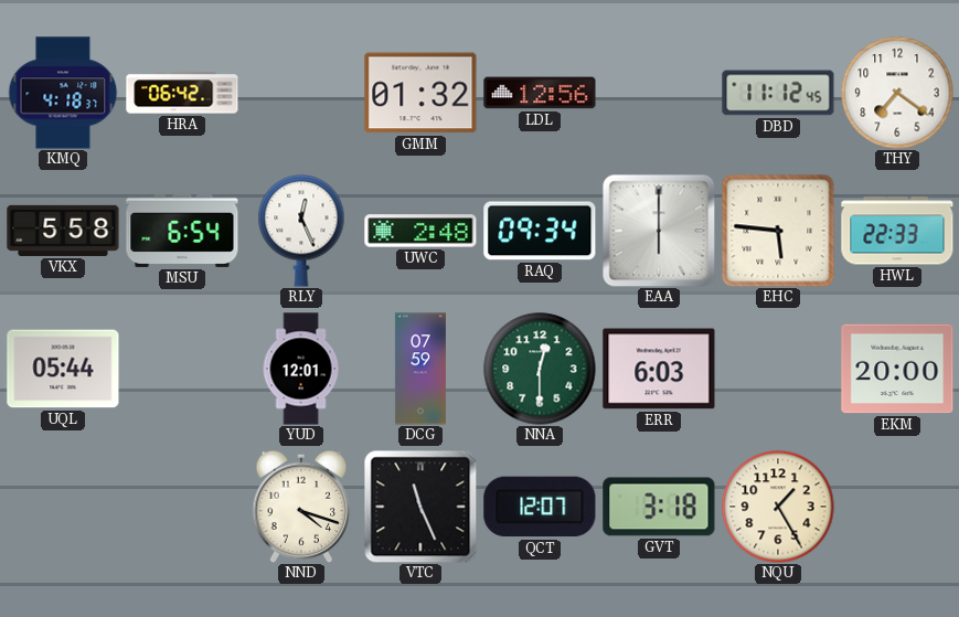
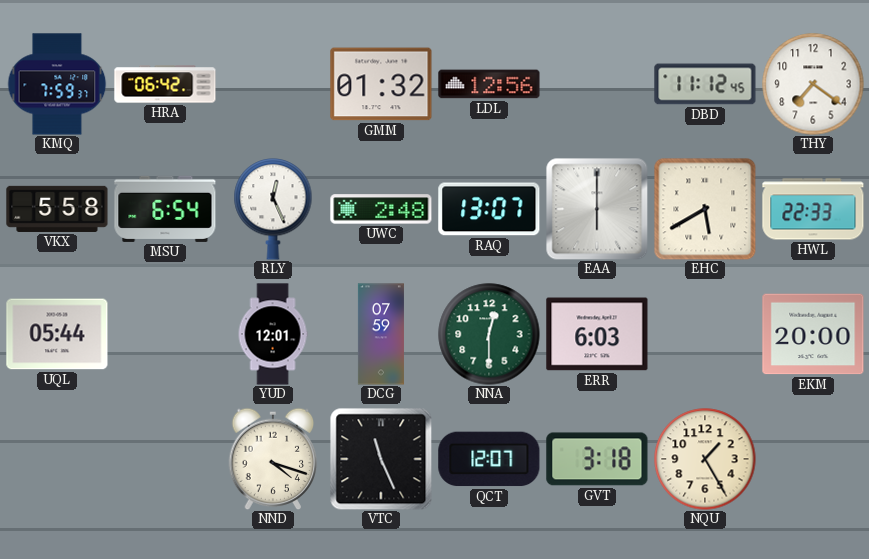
KMQ: 4:18 -> 7:59 (57, 84)
RAQ: 09:34 -> 13:07 (489, 209)
EHC: 5:46 -> 5:40 (705, 209)
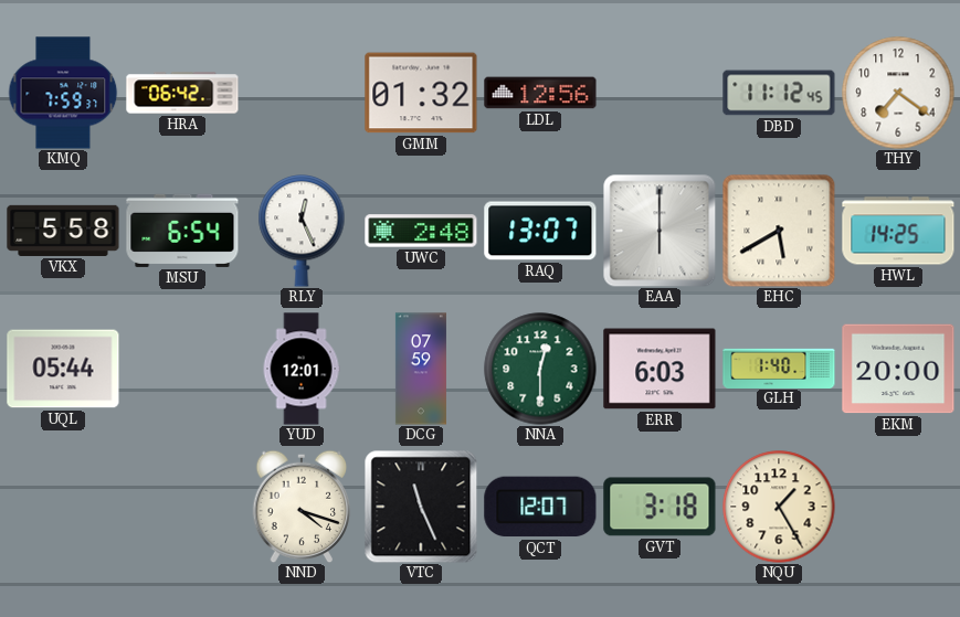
HWL: 22:33 -> 14:25 (898, 231)
GLH: none -> 1:40 (779, 368)
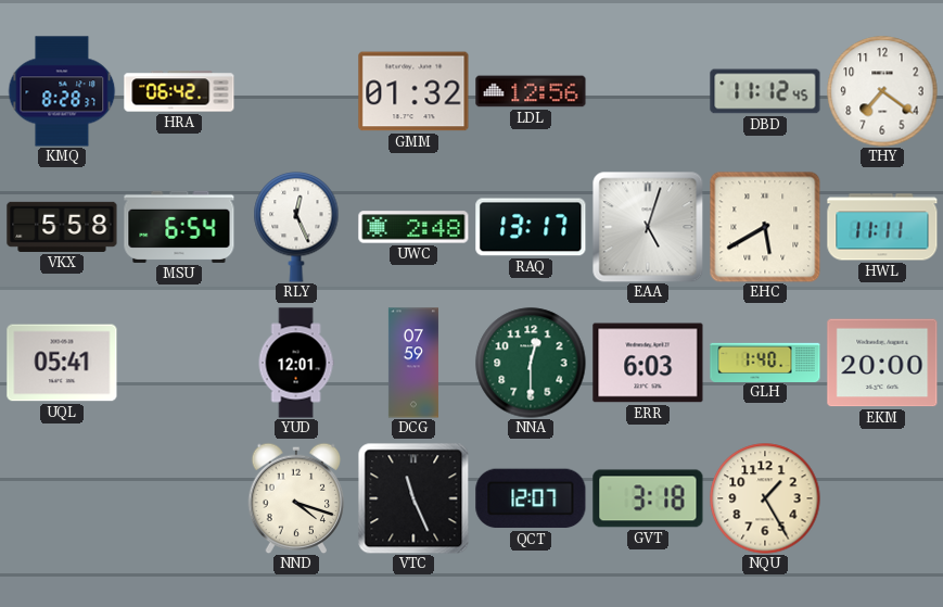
KMQ: 7:59 -> 8:28 (62, 91)
RAQ: 13:07 -> 13:17 (531, 227)
EAA: 6:00 -> 5:03 (648, 227)
HWL: 14:25 -> 11:11 (882, 227)
UQL: 05:44 -> 05:41 (62, 363)
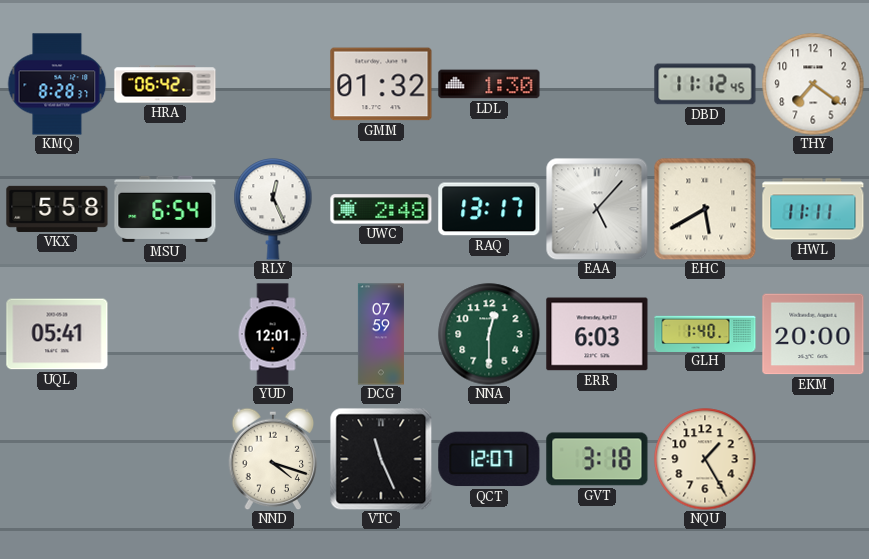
LDL: 12:56 -> 1:30 (489, 84)
EAA: 5:03 -> 5:07 (597, 209)
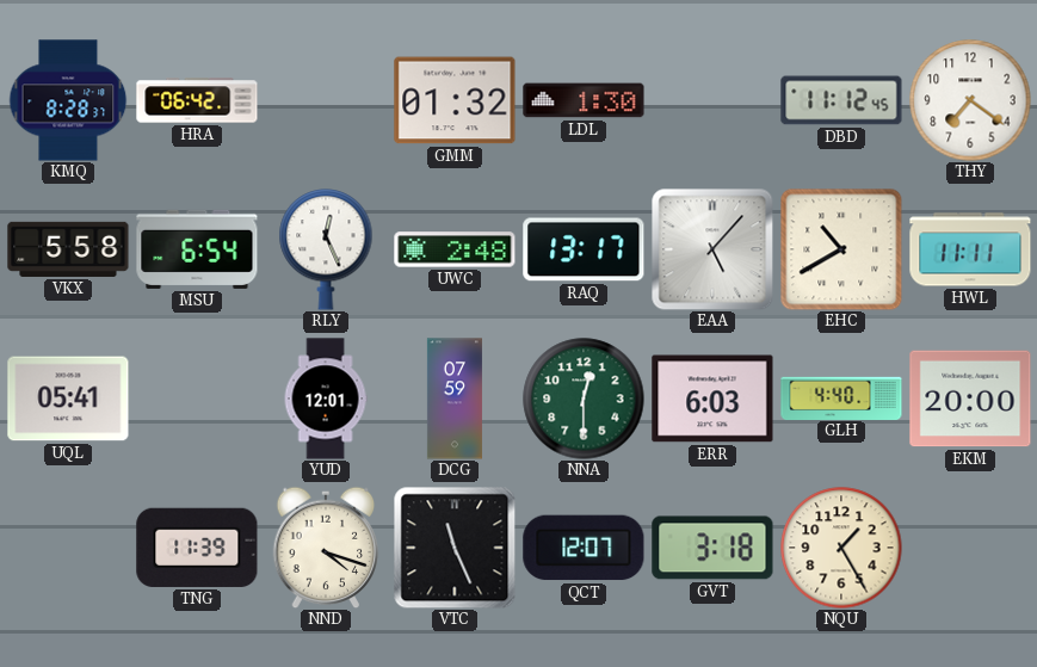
EHC: 5:40 -> 10:40 (841, 249)
GLH: 1:40 -> 4:40 (841, 397)
TNG: none -> 11:39 (197, 548)
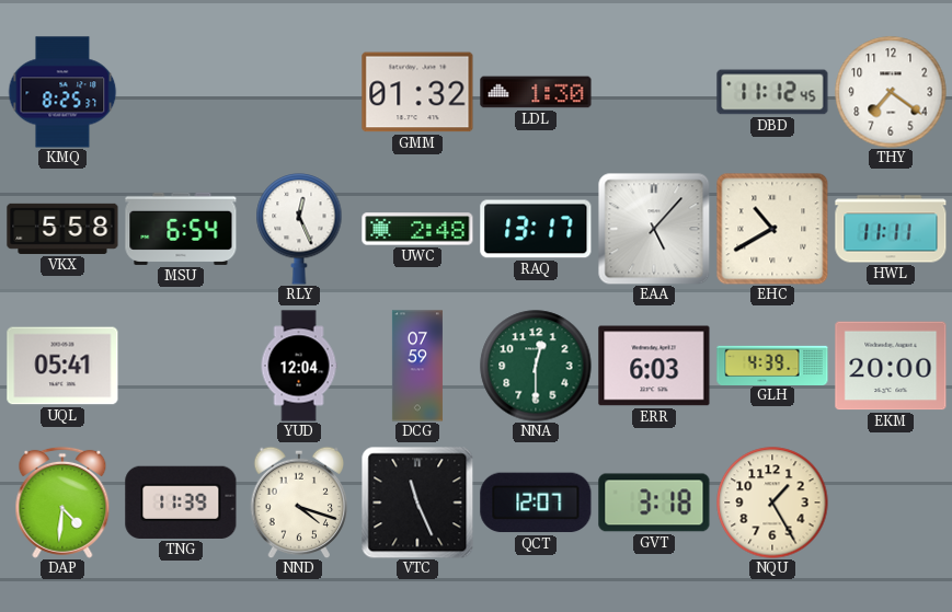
KMQ: 8:28 -> 8:25 (62, 92)
HRA: 06:42 -> none (197, 100)
YUD: 12:01 -> 12:04 (299, 366)
GLH: 4:40 -> 4:39 (772, 365)
DAP: none -> 4:31 (62, 503)
